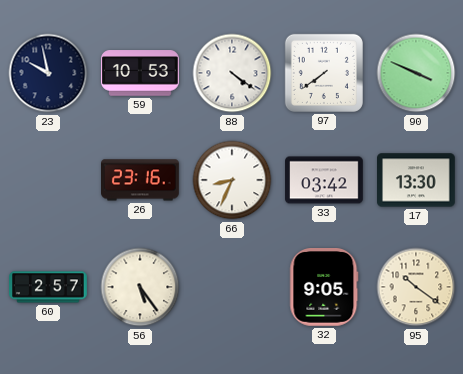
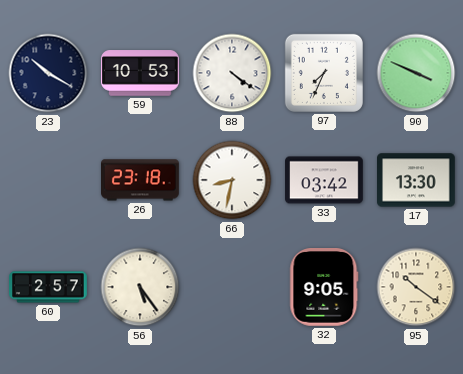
23: 9:58 -> 10:20 (48, 73)
97: 7:39 -> 7:34 (324, 73)
26: 23:16 -> 23:18 (141, 180)
66: 8:34 -> 8:32 (232, 180)
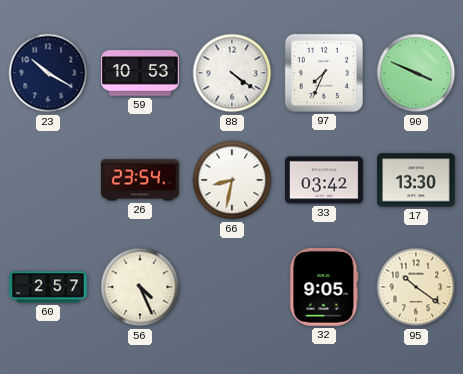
26: 23:18 -> 23:54 (141, 180)
56: 5:24 -> 4:26 (140, 287)
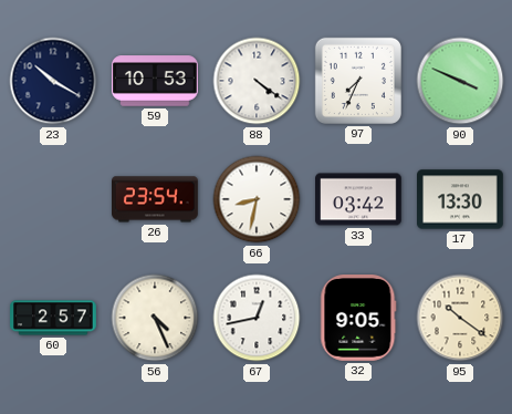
67: none -> 12:43 (257, 318)
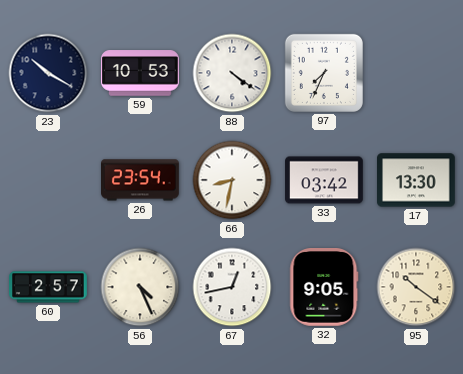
90: 3:49 -> none (460, 81)
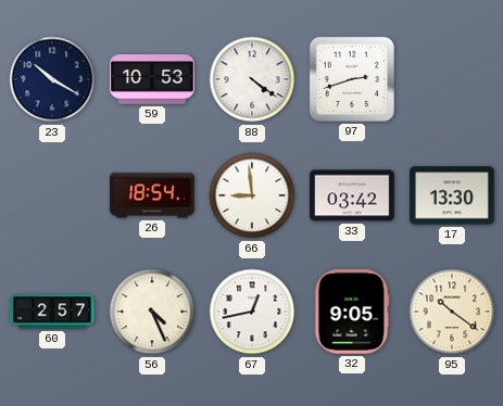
97: 7:34 -> 2:42 (352, 79)
26: 23:54 -> 18:54 (153, 195)
66: 8:32 -> 8:59 (252, 195)
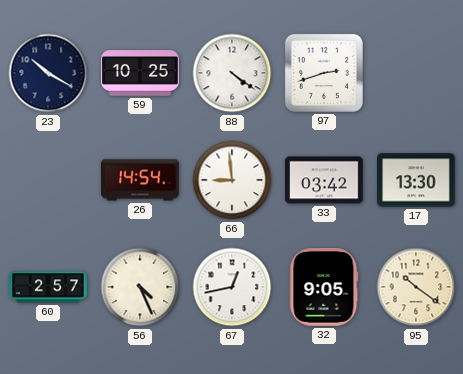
59: 10:53 -> 10:25 (141, 73)
26: 18:54 -> 14:54 (141, 180)
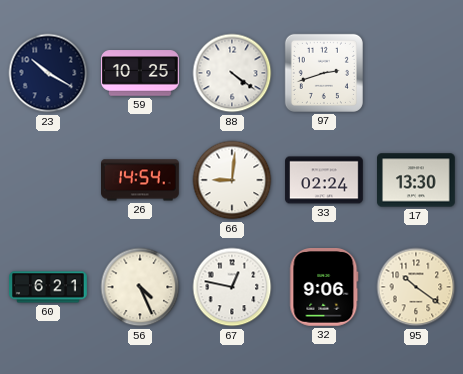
66: 8:59 -> 9:01 (232, 180)
33: 03:42 -> 02:24 (324, 180)
60: 2:57 -> 6:21 (48, 287)
67: 12:43 -> 12:47 (232, 287)
32: 9:05 -> 9:06 (324, 288)
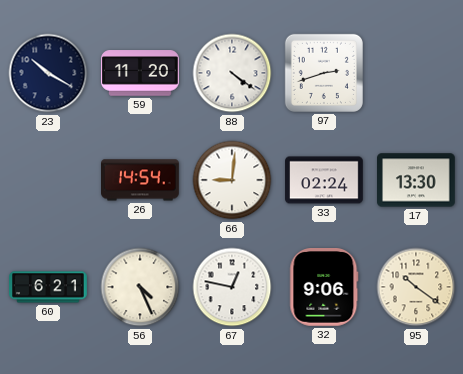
59: 10:25 -> 11:20 (141, 73)
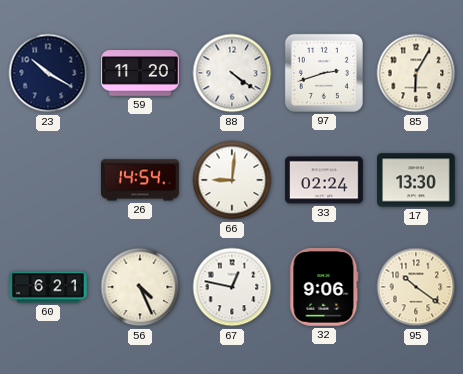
85: none -> 6:05 (416, 73)
